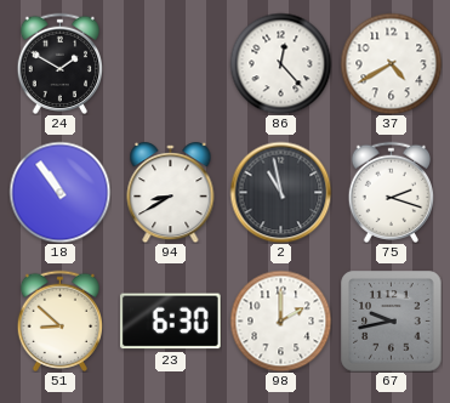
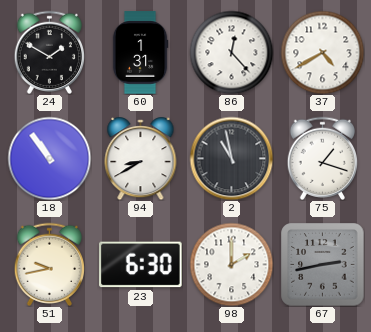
60: none -> 1:31 (140, 53)
75: 2:18 -> 1:18 (322, 158)
51: 8:52 -> 9:43 (49, 264)
67: 9:43 -> 2:43 (322, 264)
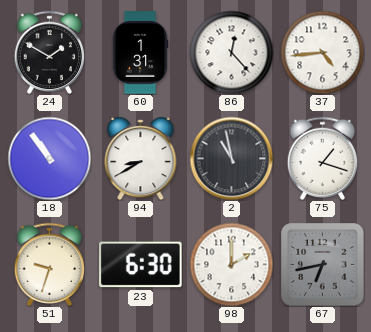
37: 4:40 -> 4:44 (322, 52)
51: 9:43 -> 9:33 (49, 264)
67: 2:43 -> 6:43 (322, 264)
